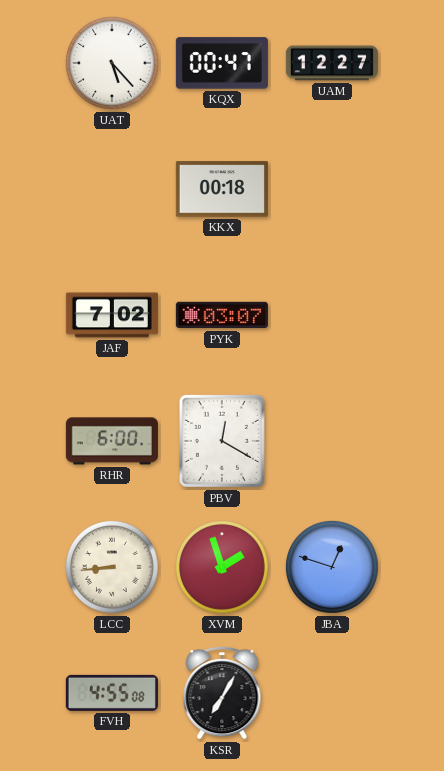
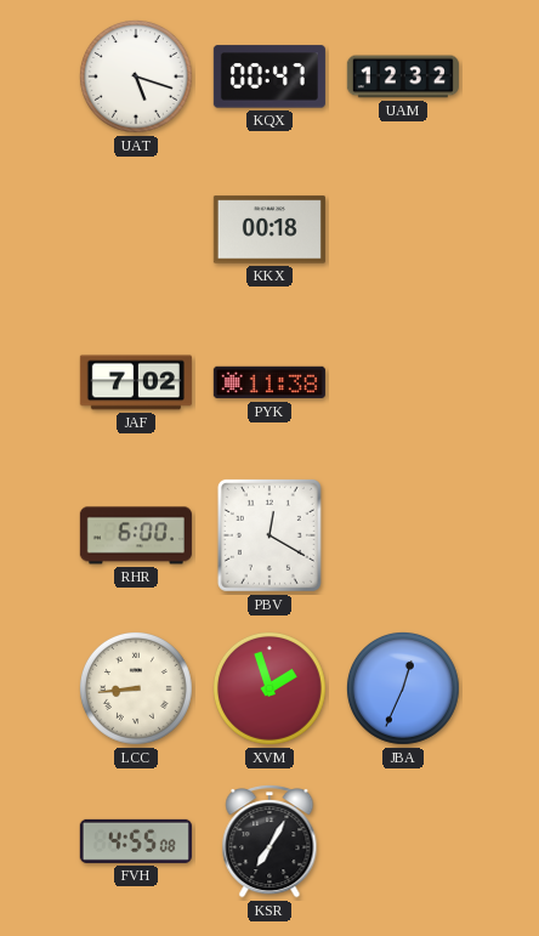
UAT: 5:23 -> 5:18 (137, 78)
UAM: 12:27 -> 12:32 (403, 76)
PYK: 03:07 -> 11:38 (269, 382)
JBA: 12:48 -> 12:34 (404, 690)
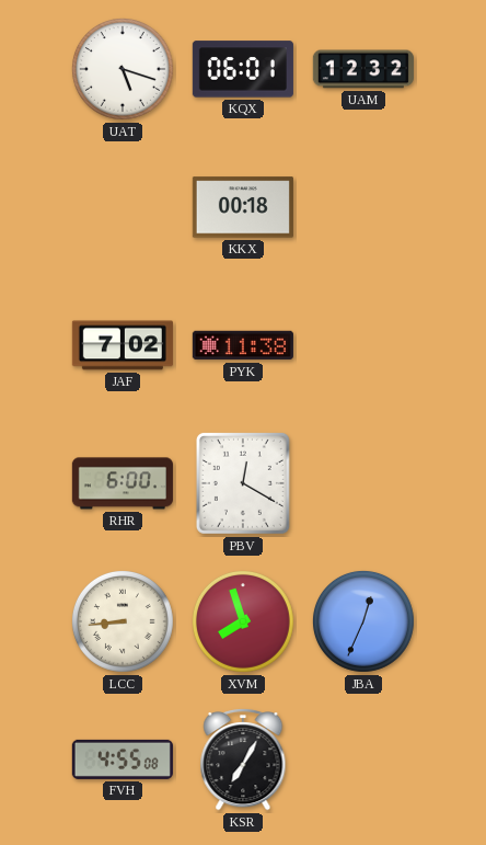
KQX: 00:47 -> 06:01 (243, 69)
XVM: 1:57 -> 7:57 (244, 623)
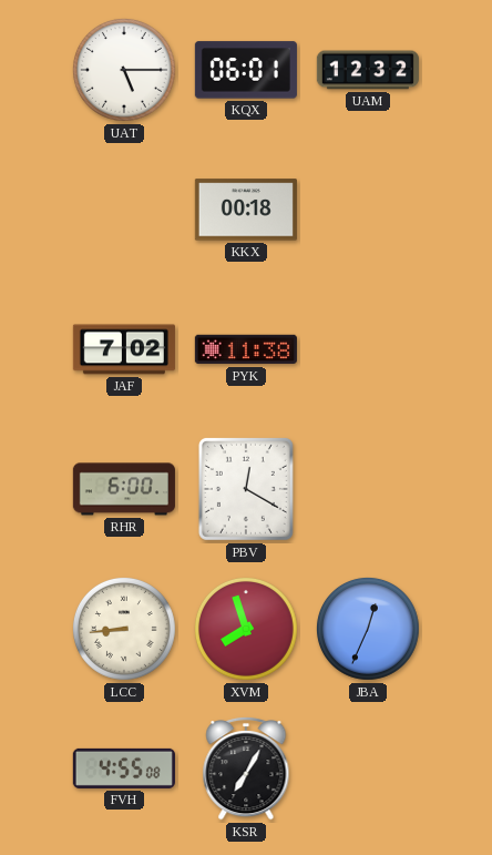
UAT: 5:18 -> 5:15 (125, 71)
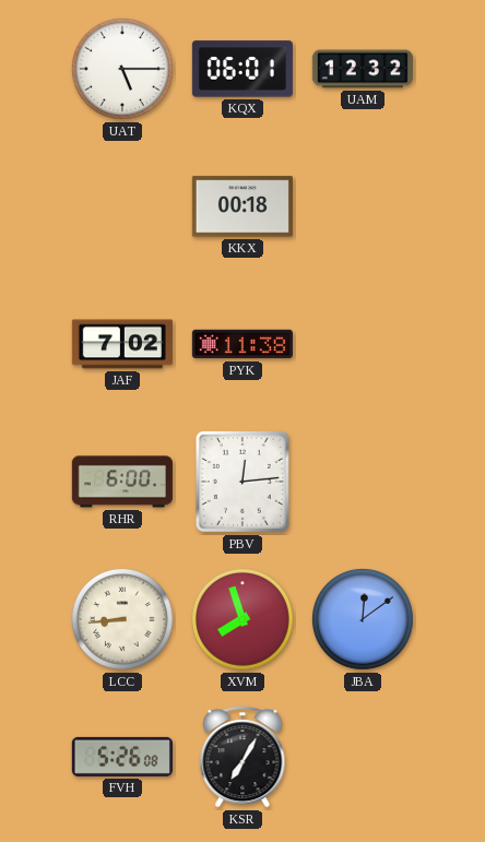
PBV: 12:20 -> 12:14 (242, 482)
JBA: 12:34 -> 12:09 (364, 620)
FVH: 4:55 -> 5:26 (122, 757)
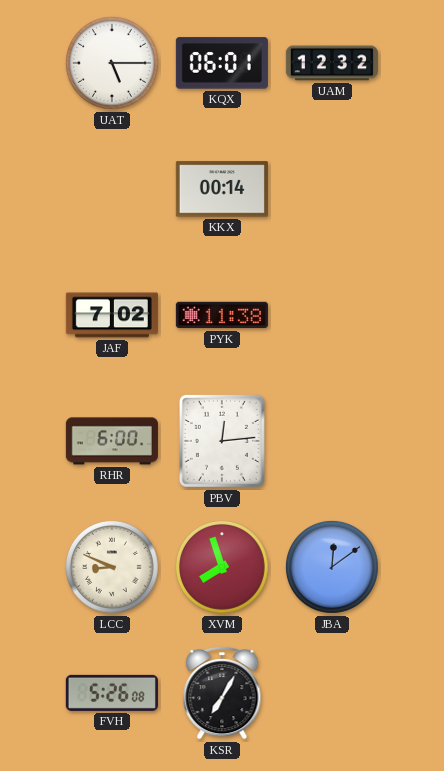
KKX: 00:18 -> 00:14 (222, 189)
LCC: 8:44 -> 8:49 (113, 568)
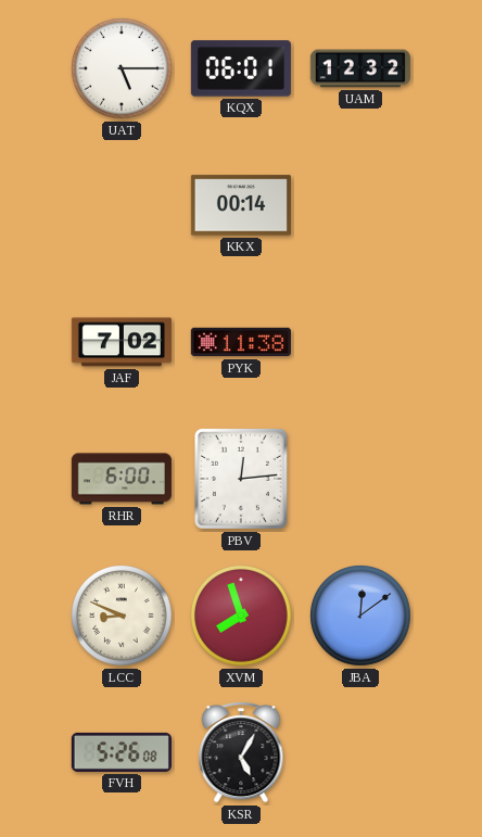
KSR: 7:05 -> 5:05 (241, 752)
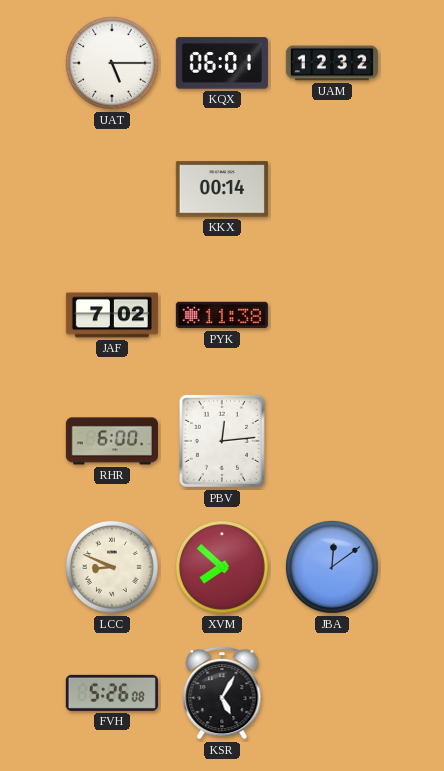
XVM: 7:57 -> 7:52 (223, 568)
